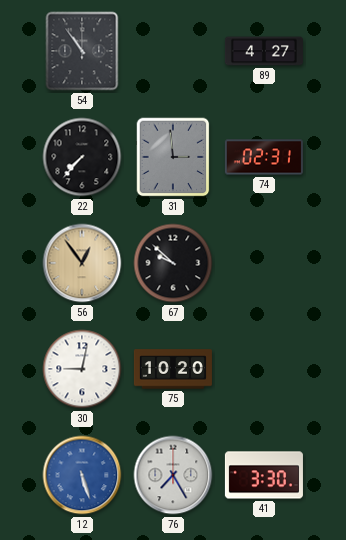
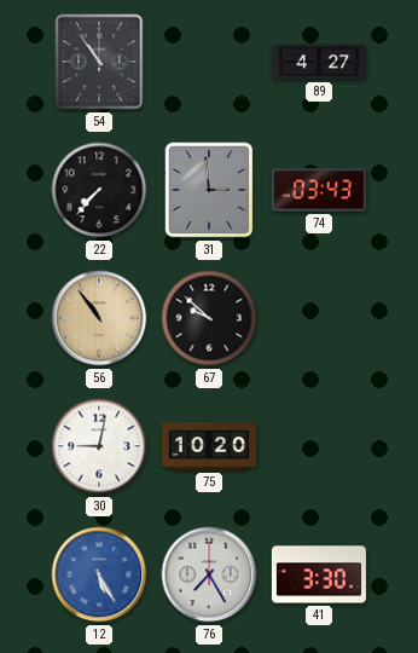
74: 02:31 -> 03:43 (319, 190)
56: 12:54 -> 10:54 (99, 318)
12: 5:27 -> 5:25 (99, 574)
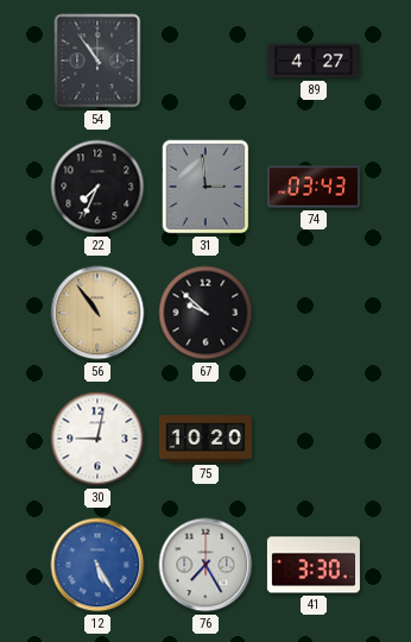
22: 7:37 -> 7:34 (97, 187)
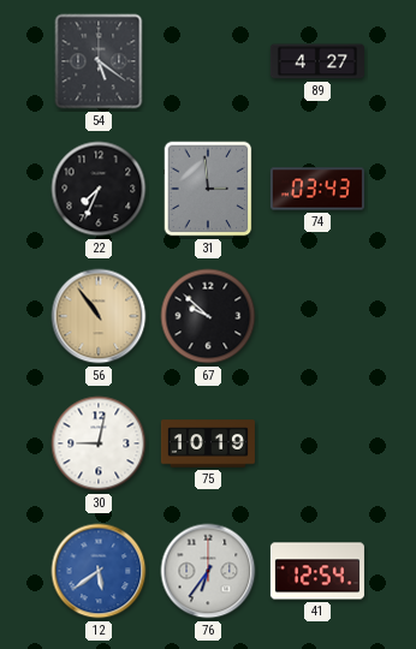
54: 10:54 -> 5:21 (99, 61)
75: 10:20 -> 10:19 (208, 443)
12: 5:25 -> 5:39 (99, 571)
76: 7:25 -> 6:36 (208, 571)
41: 3:30 -> 12:54 (317, 571)
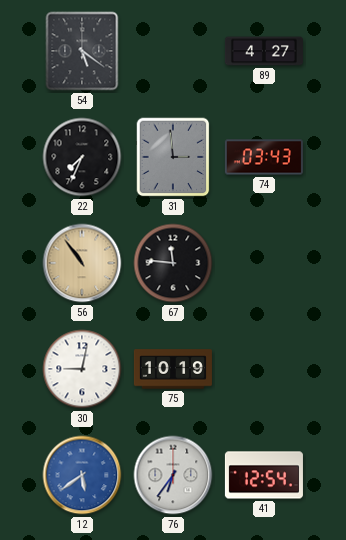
67: 9:52 -> 11:46 (173, 263)
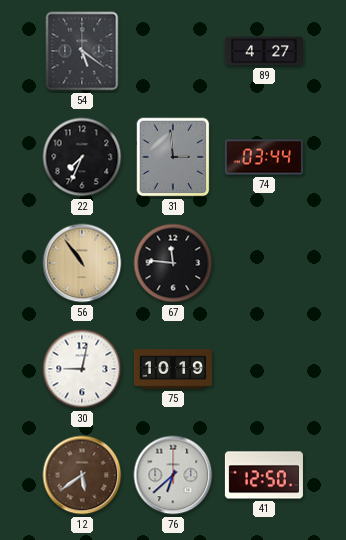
74: 03:43 -> 03:44 (264, 157)
12 dial: blue -> brown (82, 475)
76: 6:36 -> 6:38 (173, 475)
41: 12:54 -> 12:50 (264, 475)
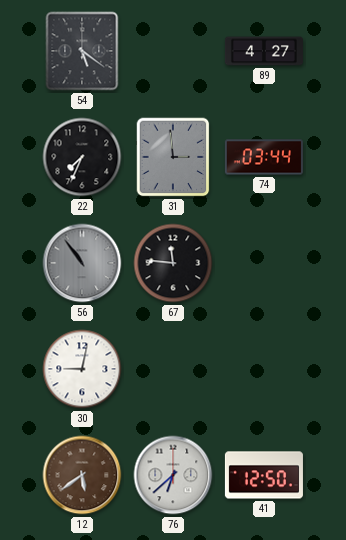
56 dial: champagne -> grey (82, 263)
75: 10:19 -> none (173, 369)
